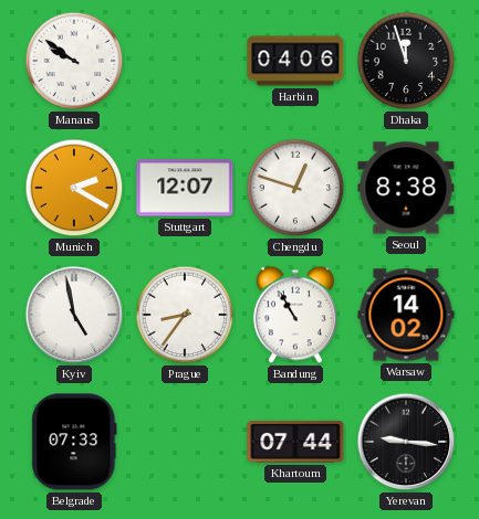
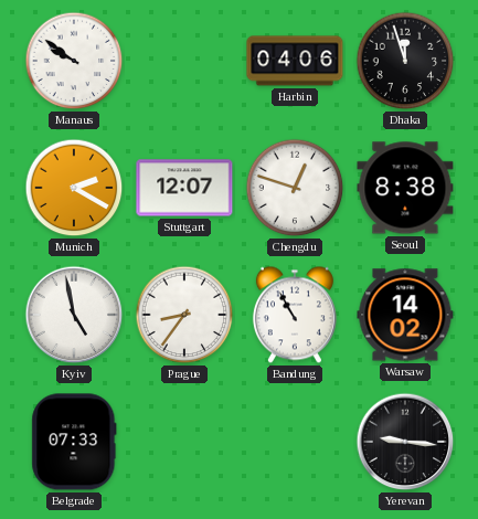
Khartoum: 07:44 -> none (295, 442)
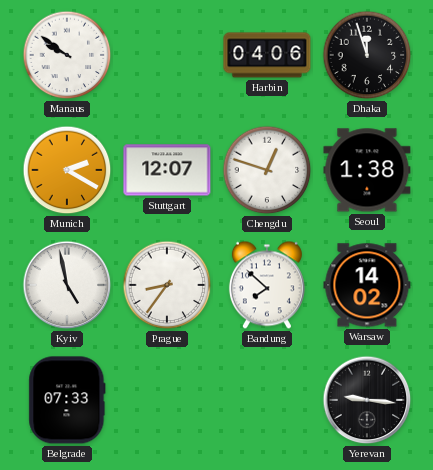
Seoul: 8:38 -> 1:38 (367, 170)
Bandung: 10:55 -> 7:52 (267, 285)
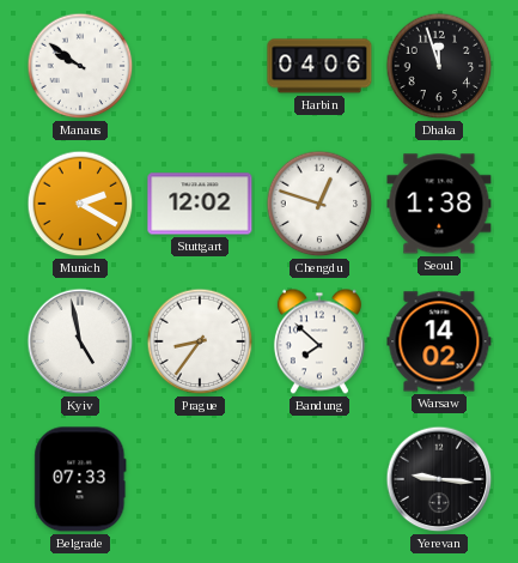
Stuttgart: 12:07 -> 12:02 (200, 204)
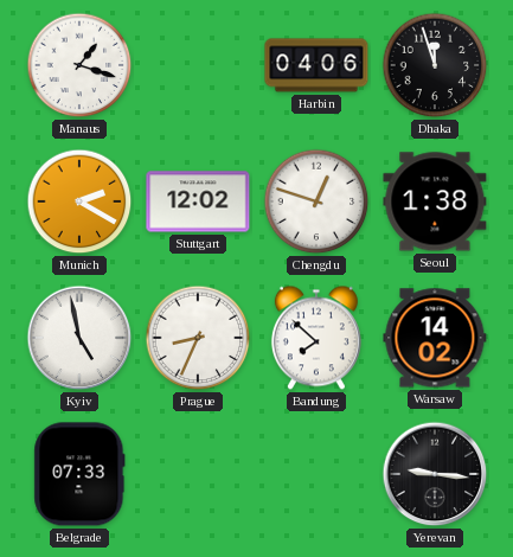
Manaus: 9:51 -> 1:18 (79, 65)
Prague: 8:36 -> 8:34 (198, 338)
